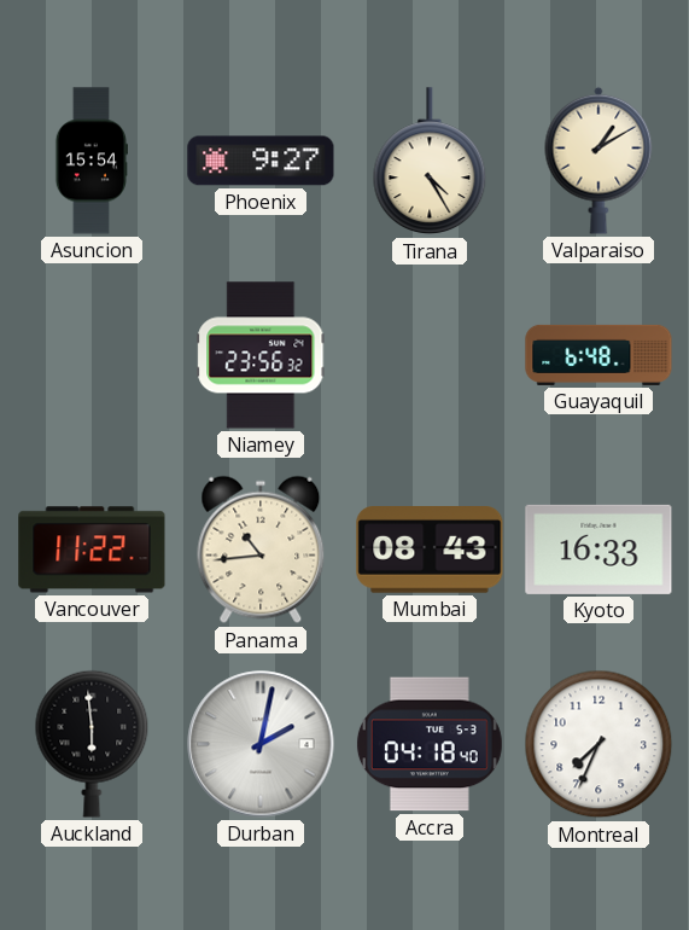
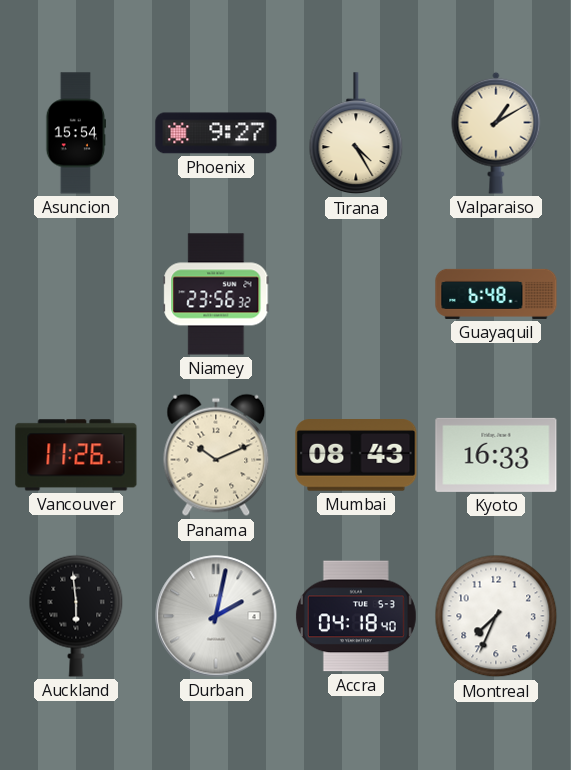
Vancouver: 11:22 -> 11:26 (76, 455)
Panama: 10:44 -> 10:11 (216, 455)
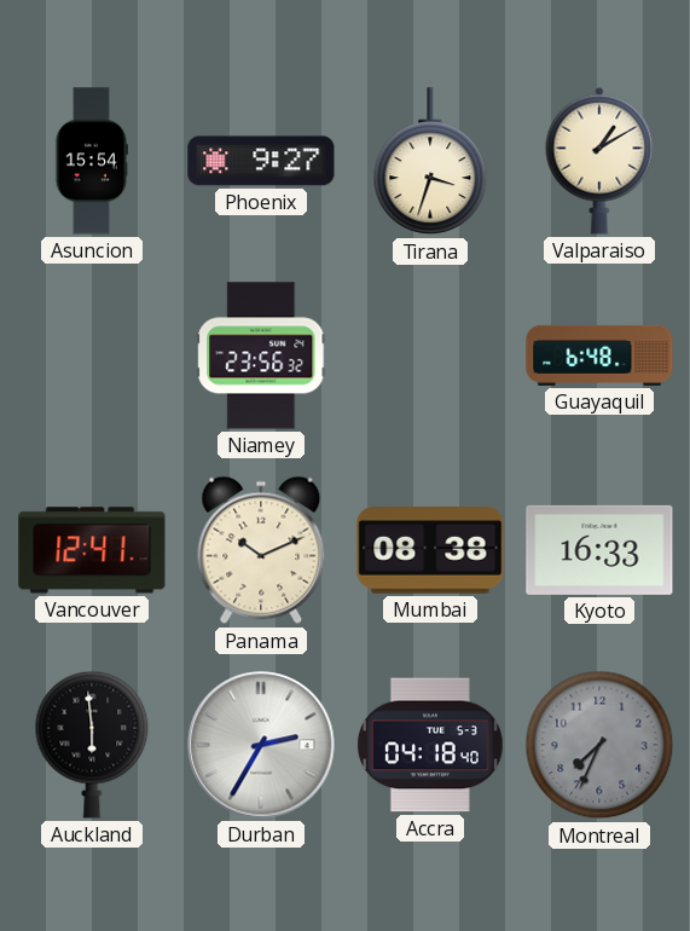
Tirana: 4:25 -> 3:33 (430, 162)
Vancouver: 11:26 -> 12:41 (92, 550)
Mumbai: 08:43 -> 08:38 (430, 550)
Durban: 2:02 -> 2:35 (261, 745)
Montreal dial: white -> grey (599, 745)
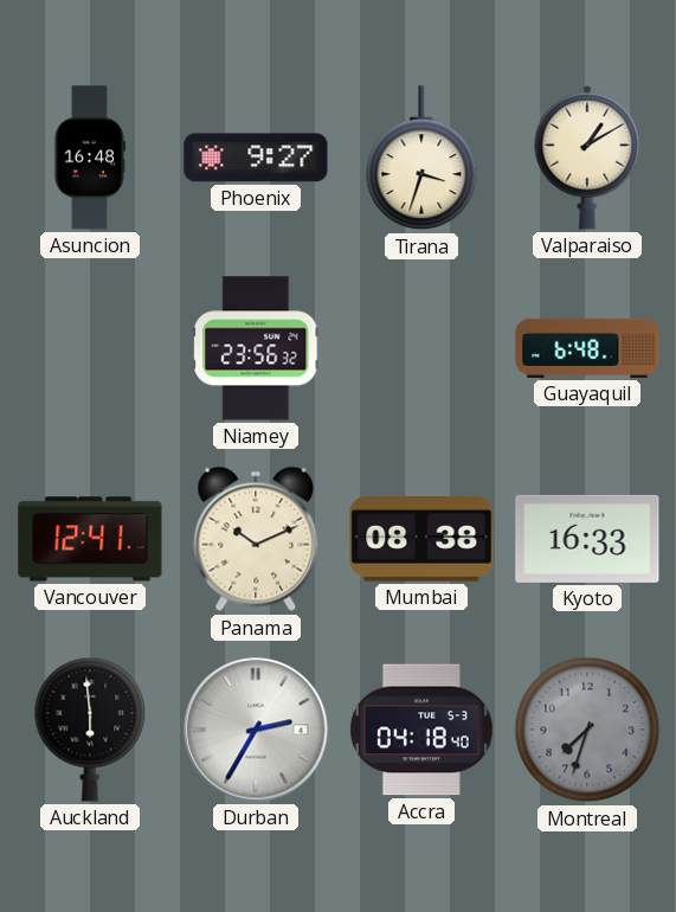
Asuncion: 15:54 -> 16:48 (89, 158)
Montreal: 7:34 -> 7:33 (587, 730)
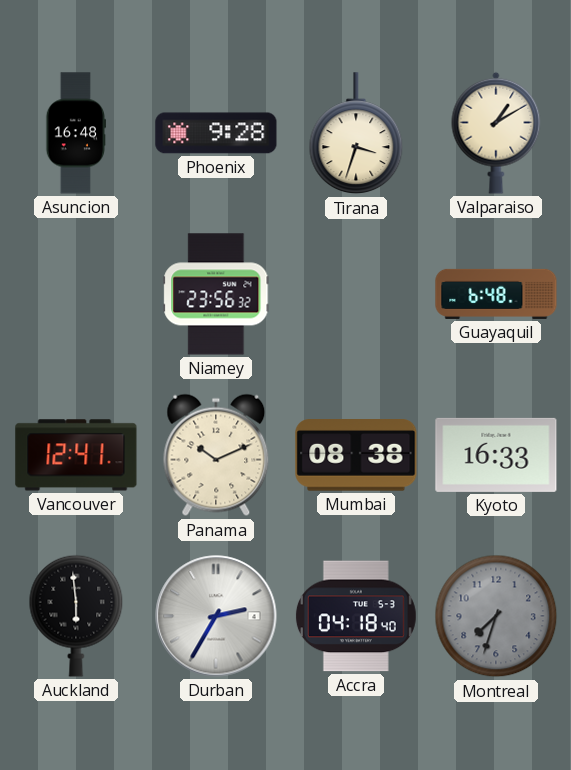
Phoenix: 9:27 -> 9:28 (216, 133)
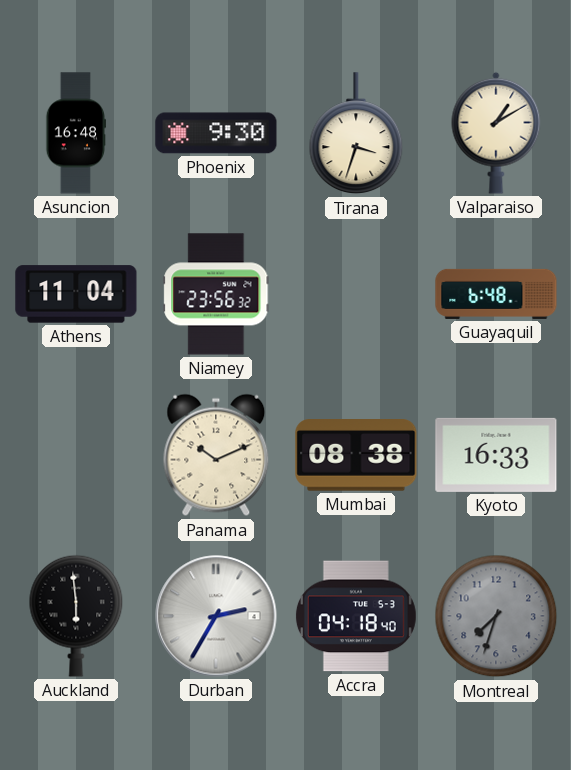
Phoenix: 9:28 -> 9:30 (216, 133)
Athens: none -> 11:04 (76, 294)
Vancouver: 12:41 -> none (76, 455)
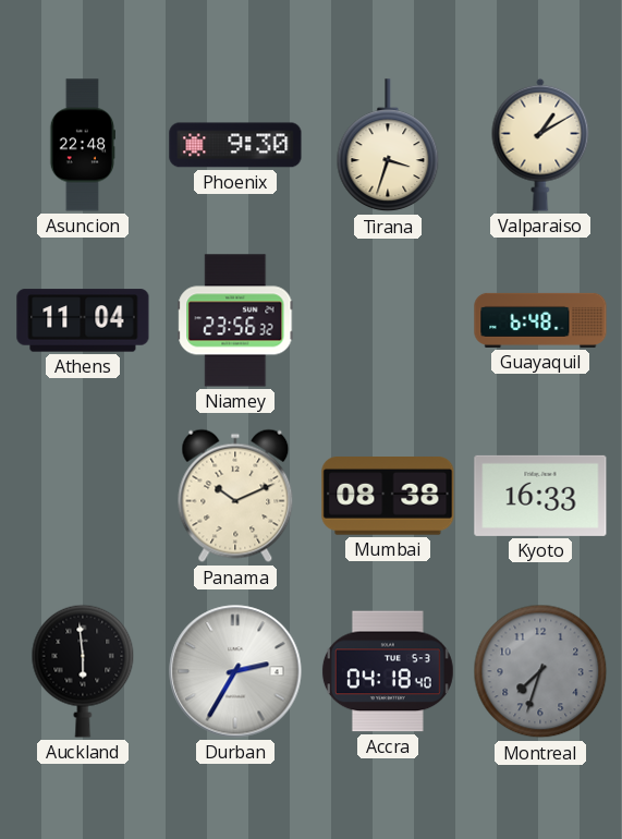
Asuncion: 16:48 -> 22:48 (82, 145)
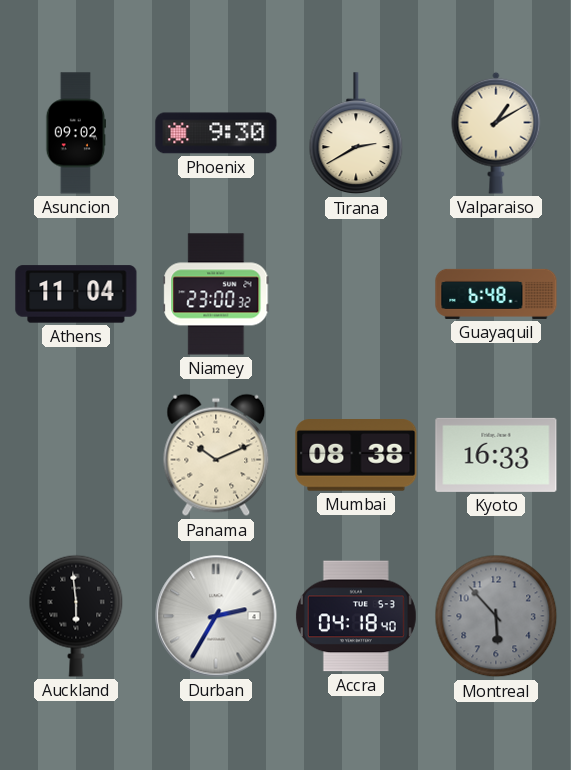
Asuncion: 22:48 -> 09:02 (75, 133)
Tirana: 3:33 -> 2:40 (356, 134)
Niamey: 23:56 -> 23:00 (216, 294)
Montreal: 7:33 -> 5:53 (496, 616)
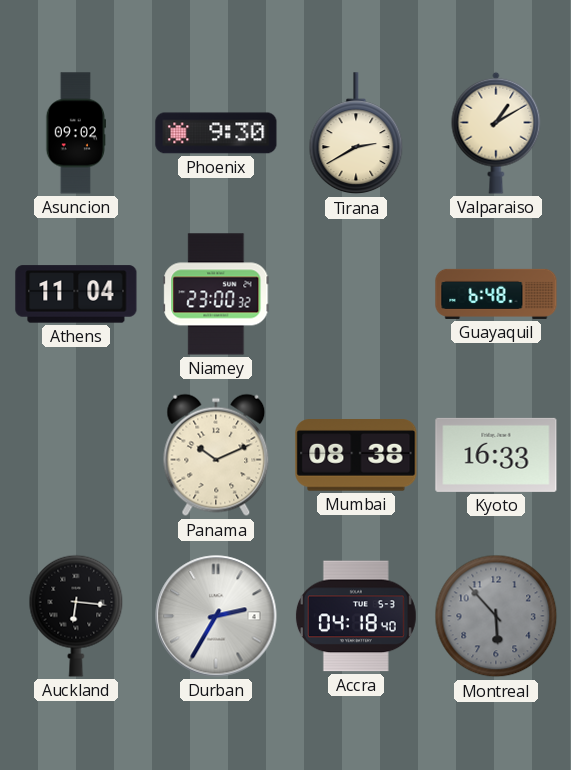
Auckland: 5:59 -> 6:16 (76, 616)
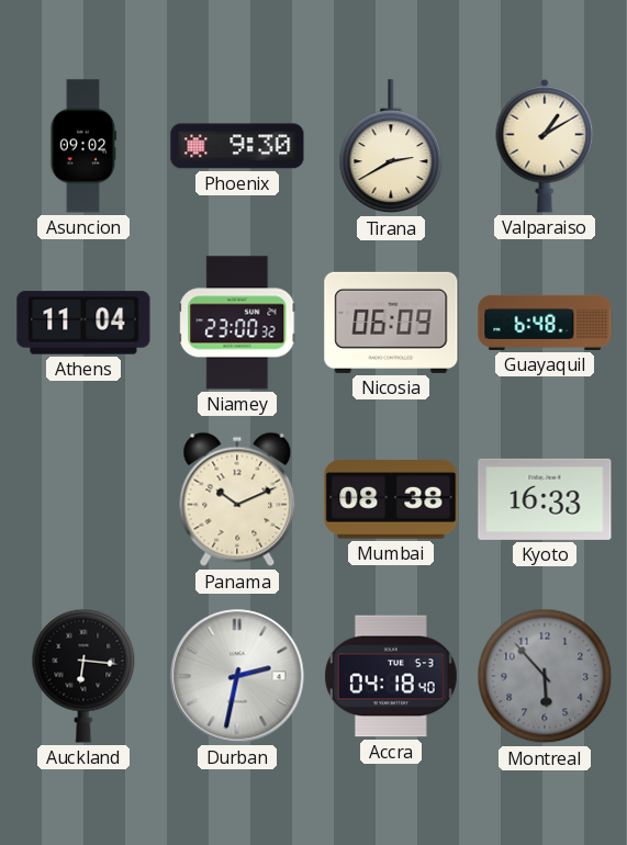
Nicosia: none -> 06:09 (391, 323)
Durban: 2:35 -> 2:32 (237, 676)
